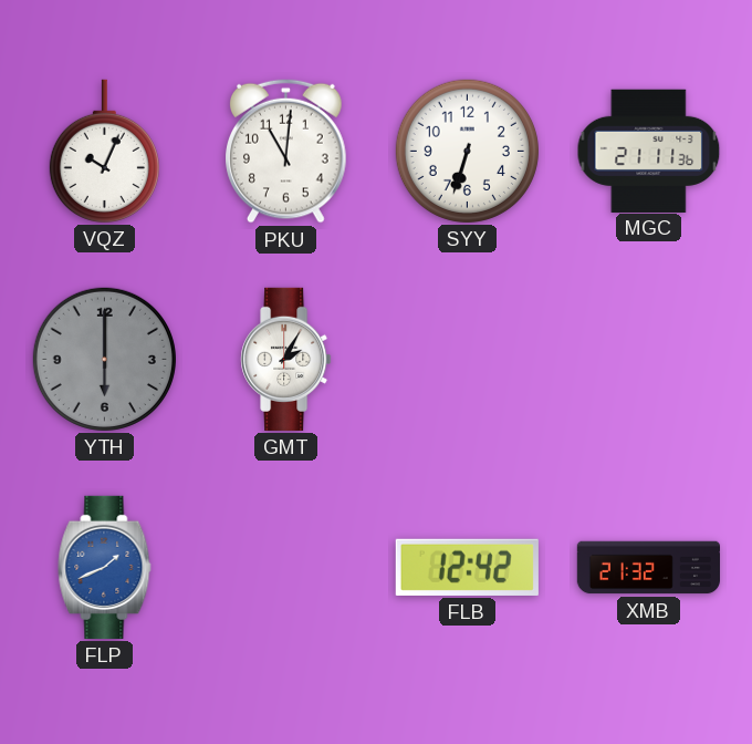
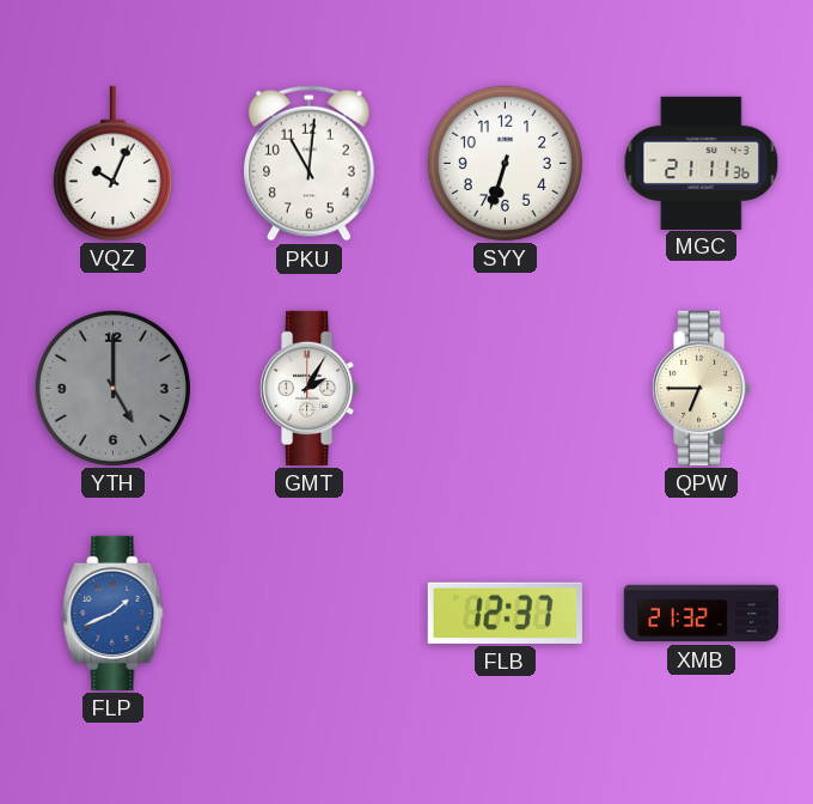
YTH: 6:00 -> 5:00 (112, 388)
QPW: none -> 6:45 (702, 388)
FLB: 12:42 -> 12:37 (505, 613)
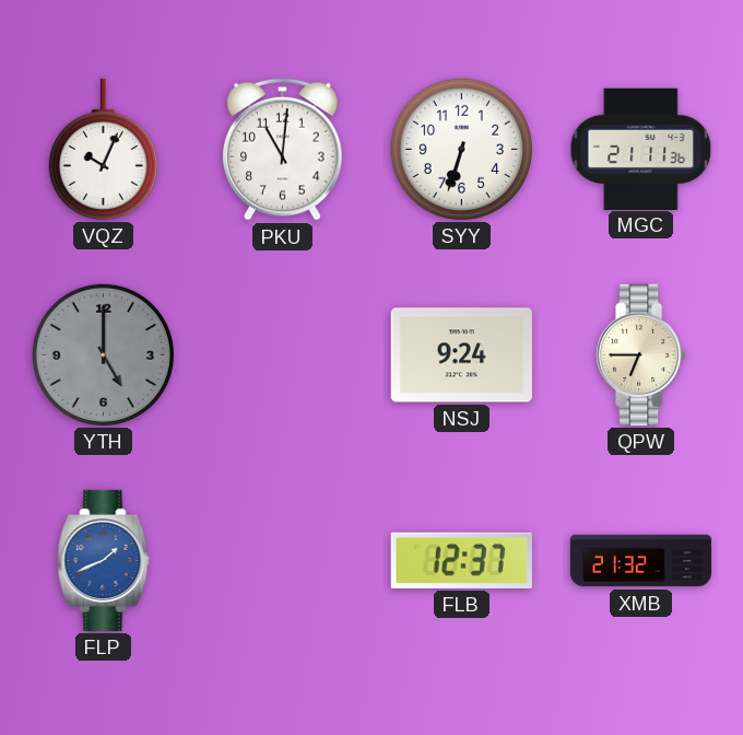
GMT: 2:05 -> none (310, 388)
NSJ: none -> 9:24 (461, 355)
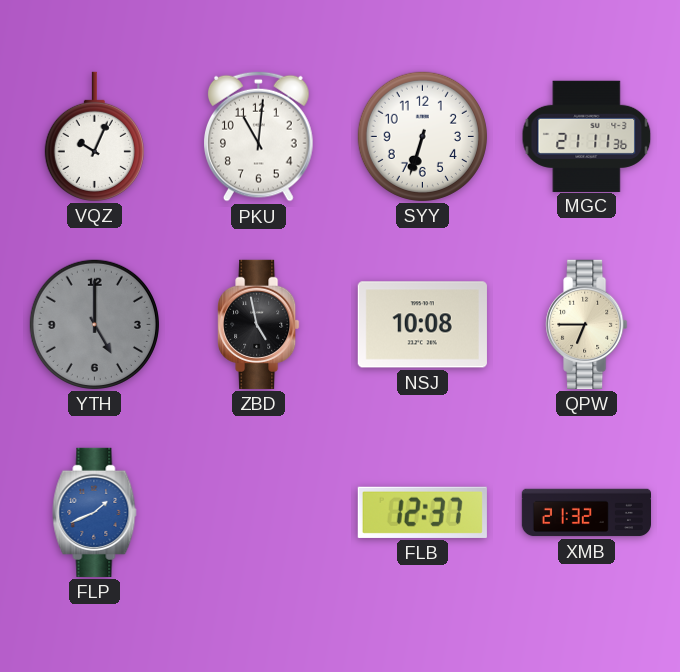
ZBD: none -> 4:58 (259, 324)
NSJ: 9:24 -> 10:08 (422, 325)
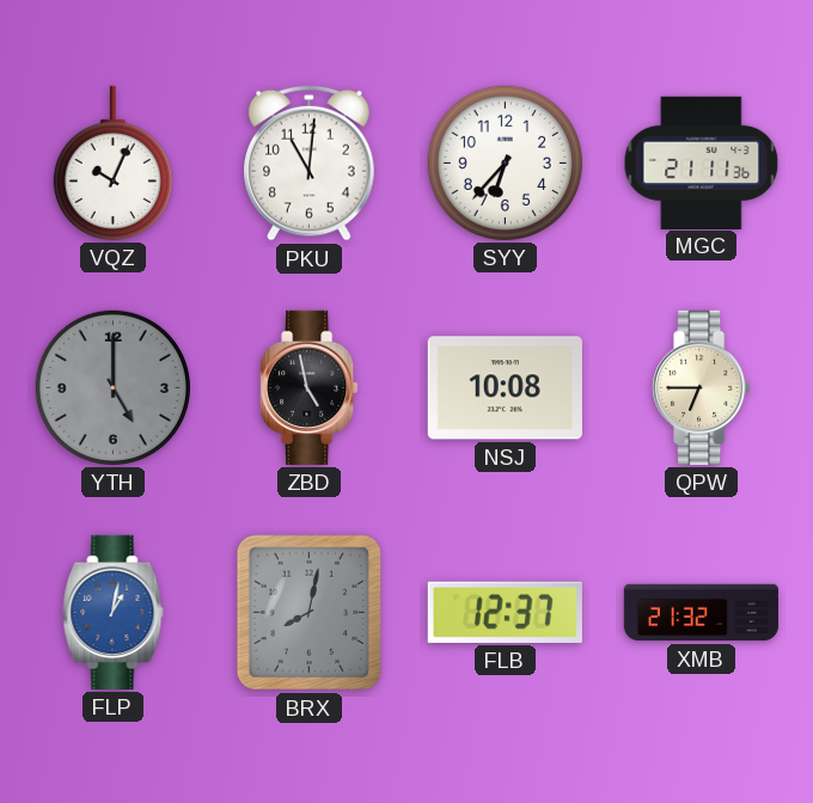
SYY: 6:33 -> 6:37 (505, 163)
FLP: 1:41 -> 1:02 (114, 612)
BRX: none -> 8:02 (310, 613)
